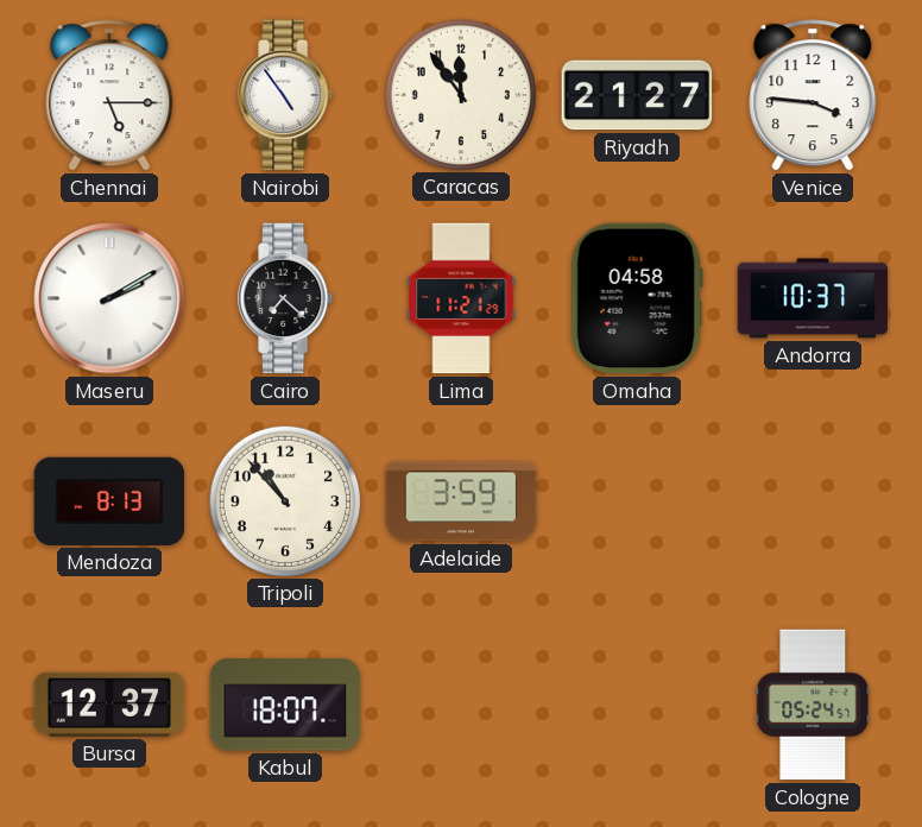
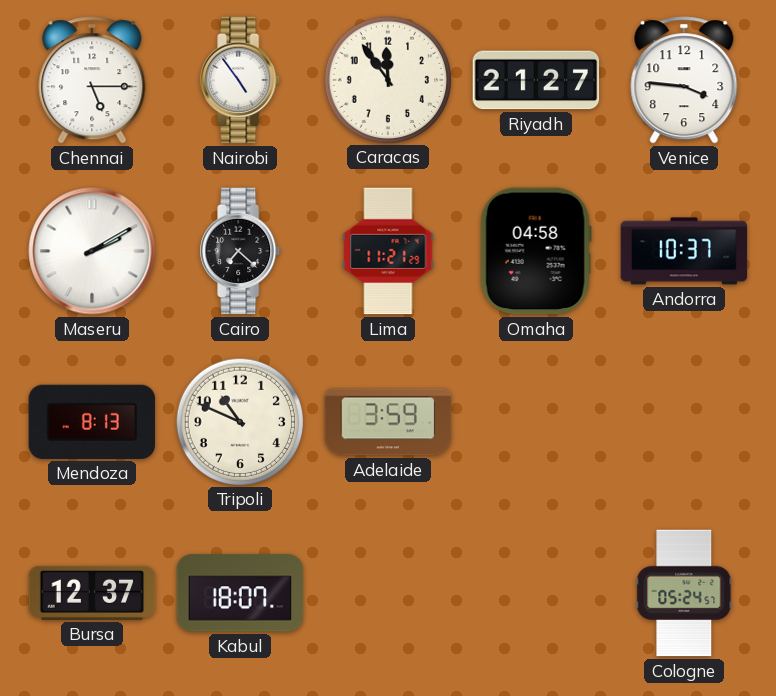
Tripoli: 10:53 -> 10:49 (239, 421)
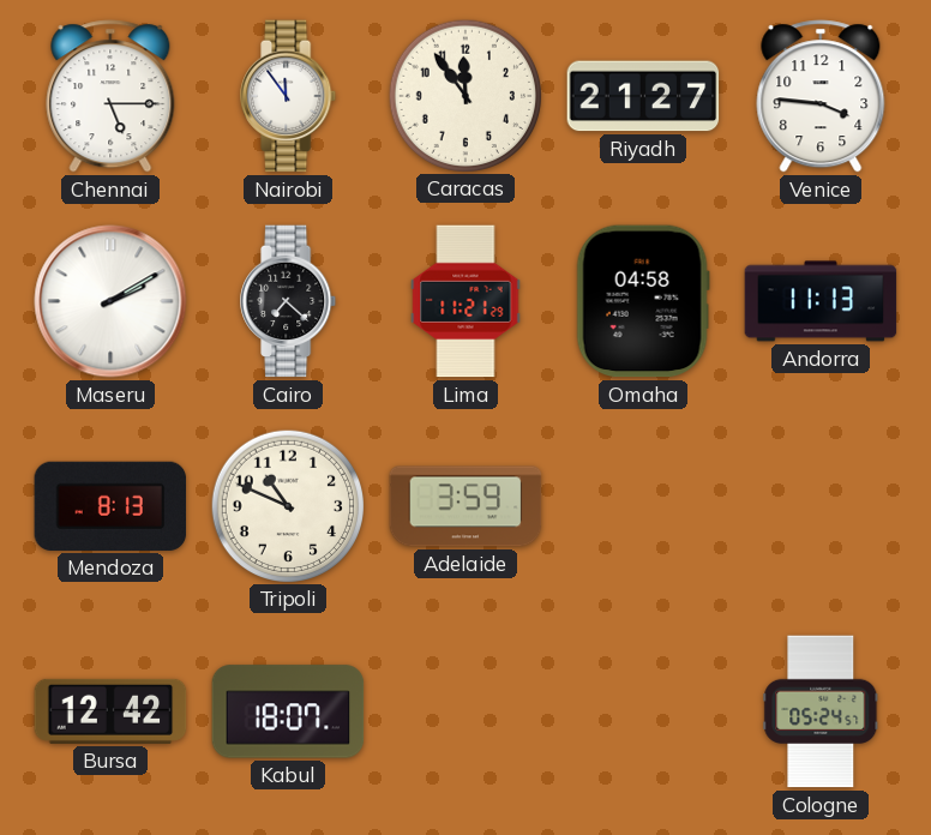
Nairobi: 4:54 -> 11:54 (289, 96)
Andorra: 10:37 -> 11:13 (821, 301)
Bursa: 12:37 -> 12:42 (110, 711)
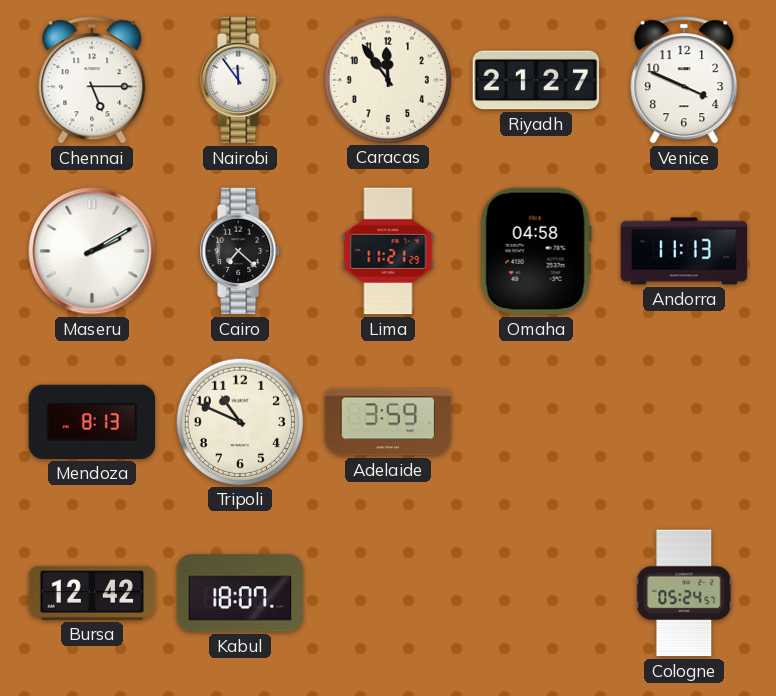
Venice: 3:46 -> 3:49 (684, 80)
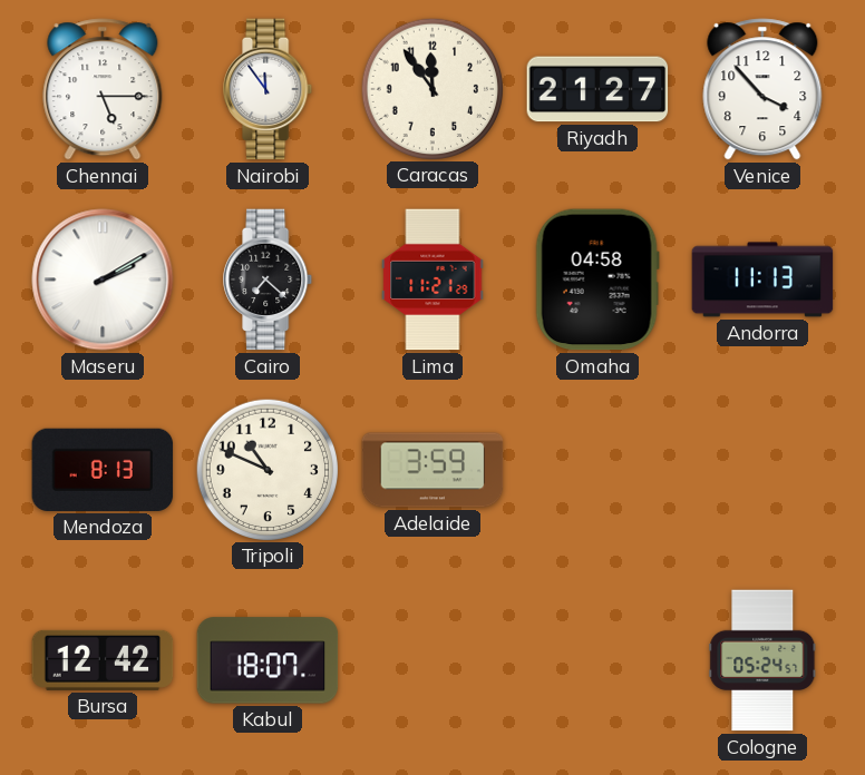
Venice: 3:49 -> 3:53 (762, 89)
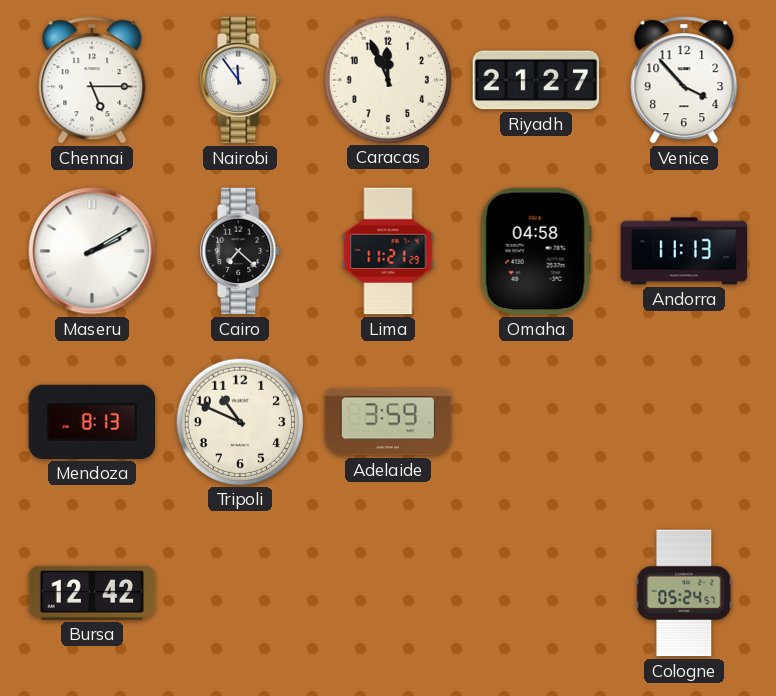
Caracas: 11:54 -> 11:56 (387, 79)
Kabul: 18:07 -> none (268, 660)
